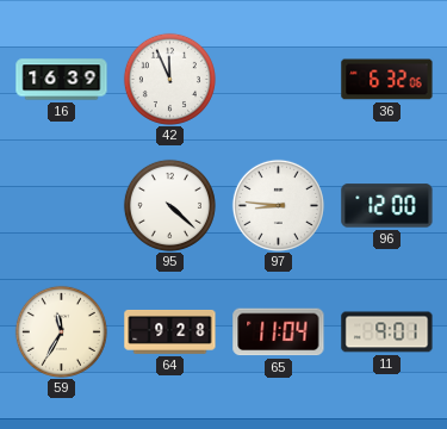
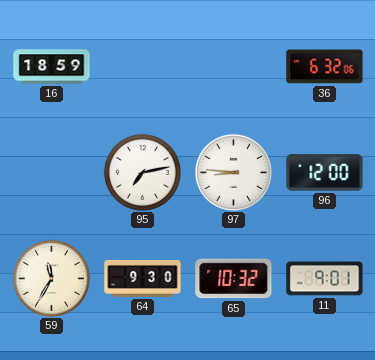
16: 16:39 -> 18:59 (52, 67)
42: 11:56 -> none (169, 79)
95: 4:22 -> 7:13 (142, 172)
64: 9:28 -> 9:30 (143, 278)
65: 11:04 -> 10:32 (234, 279)
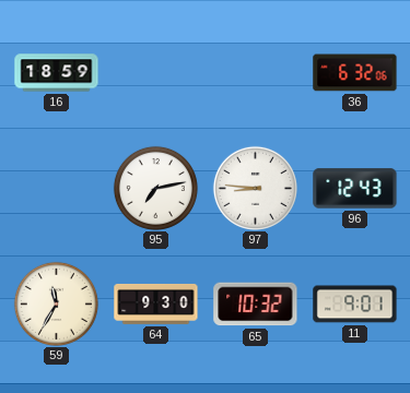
96: 12:00 -> 12:43 (355, 189)
